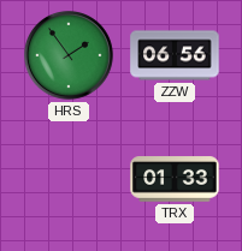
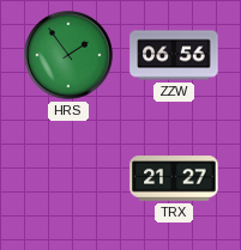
TRX: 01:33 -> 21:27 (174, 178)
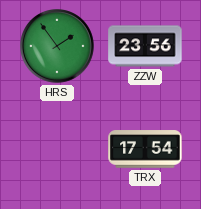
ZZW: 06:56 -> 23:56 (145, 46)
TRX: 21:27 -> 17:54 (145, 149)
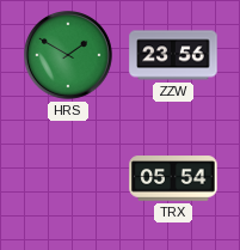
HRS: 1:54 -> 1:50 (69, 56)
TRX: 17:54 -> 05:54 (173, 178)
